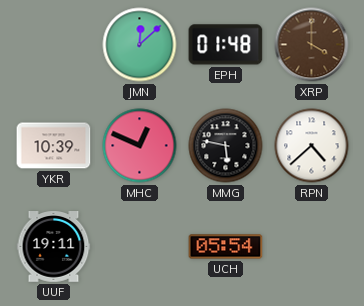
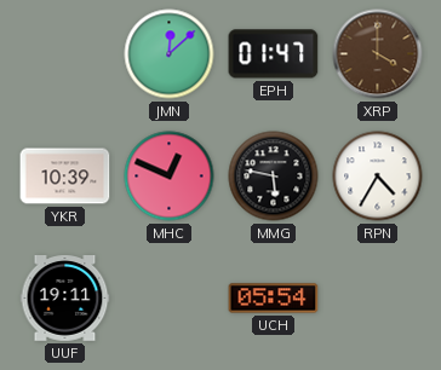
EPH: 01:48 -> 01:47 (274, 54)
RPN: 4:38 -> 4:35 (378, 177)
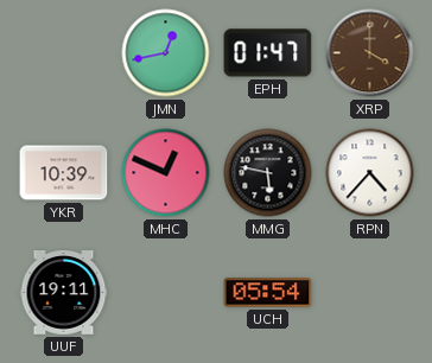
JMN: 12:08 -> 12:43 (166, 53)
RPN: 4:35 -> 4:37 (370, 173)
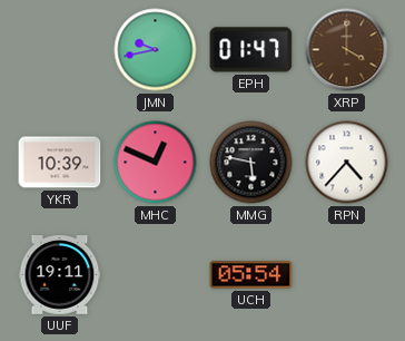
JMN: 12:43 -> 9:43 (156, 50)
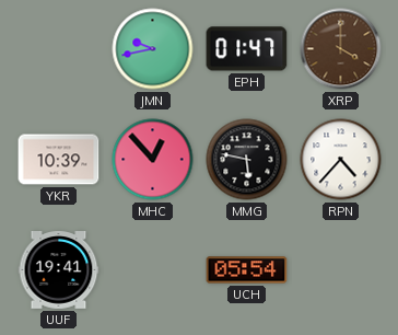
MHC: 12:49 -> 12:53 (153, 160)
UUF: 19:11 -> 19:41 (59, 270)
